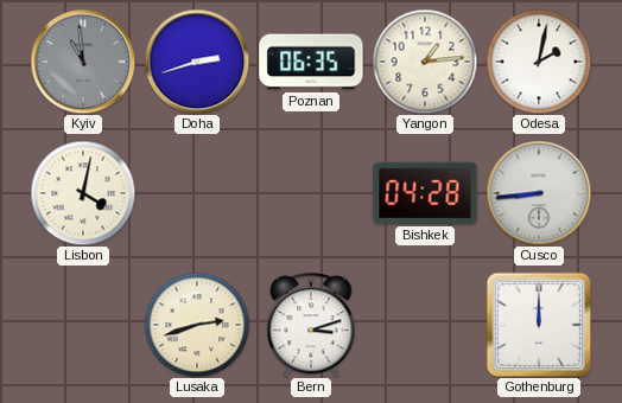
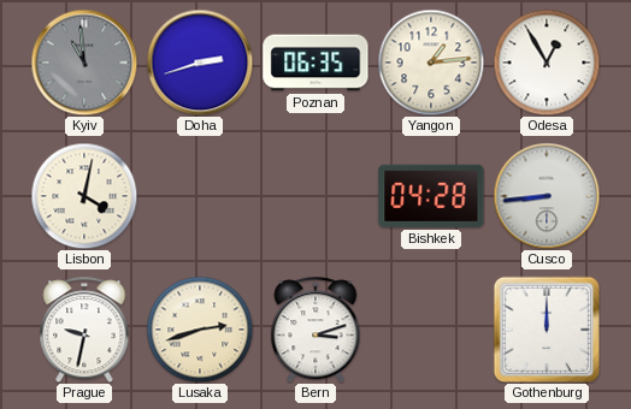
Odesa: 2:02 -> 12:55 (547, 63)
Prague: none -> 9:32 (84, 330)
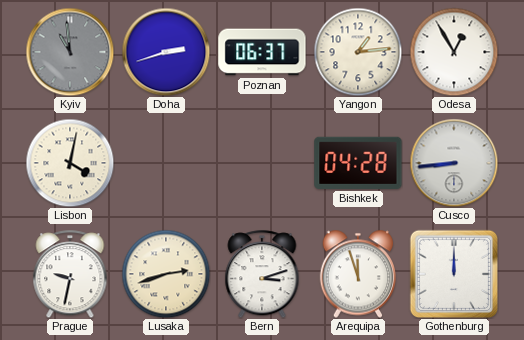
Poznan: 06:35 -> 06:37 (262, 52)
Arequipa: none -> 11:57 (358, 274)
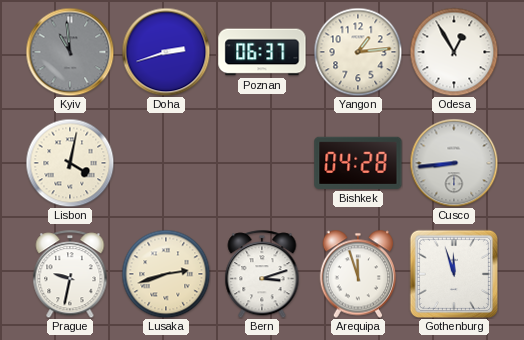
Gothenburg: 12:00 -> 11:57 (454, 274)
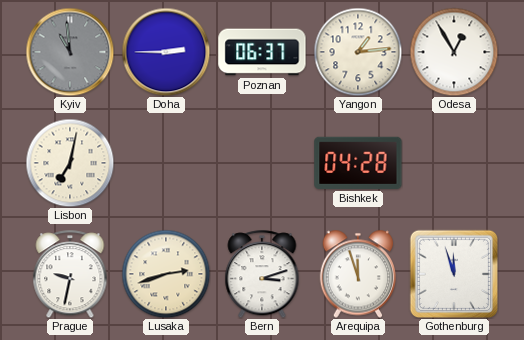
Doha: 2:42 -> 2:45 (166, 52)
Lisbon: 4:02 -> 7:02 (70, 163)
Cusco: 8:44 -> none (454, 163)
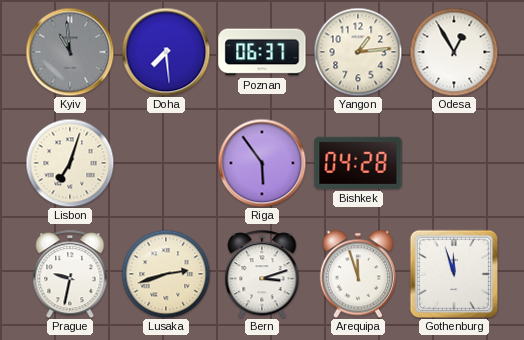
Doha: 2:45 -> 7:29 (166, 52)
Lisbon: 7:02 -> 7:03 (70, 163)
Riga: none -> 5:54 (262, 163)
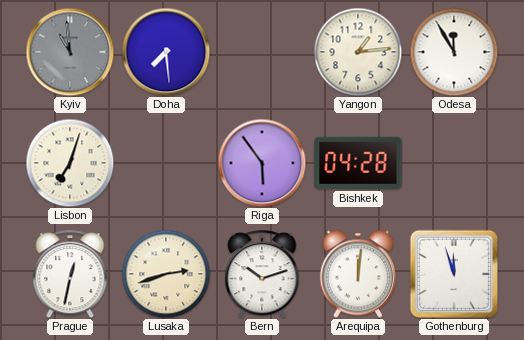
Poznan: 06:37 -> none (262, 52)
Odesa: 12:55 -> 11:55 (454, 52)
Prague: 9:32 -> 12:32 (70, 274)
Bern: 3:12 -> 10:12 (262, 274)
Arequipa: 11:57 -> 12:01 (358, 274)
